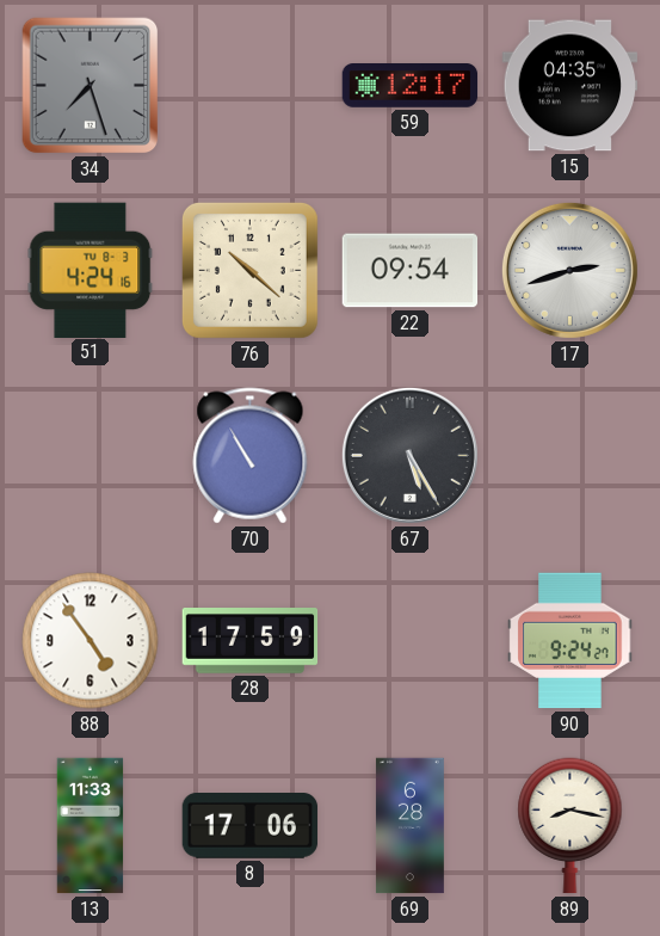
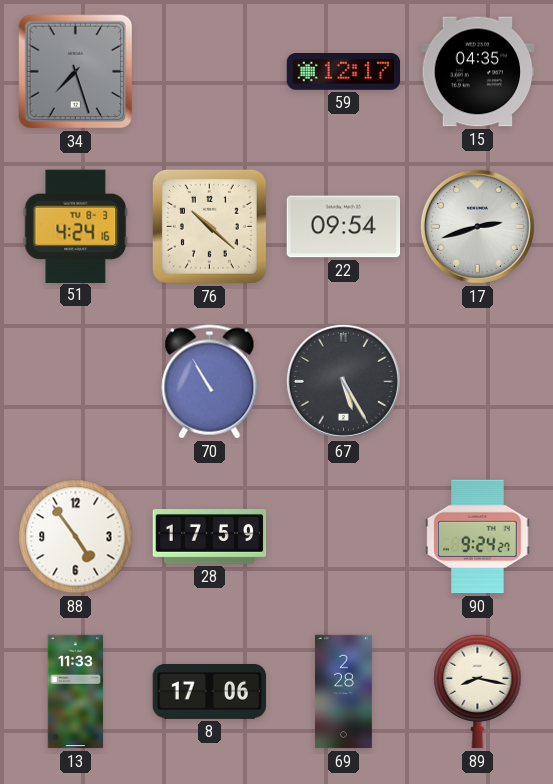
69: 6:28 -> 2:28 (343, 692)
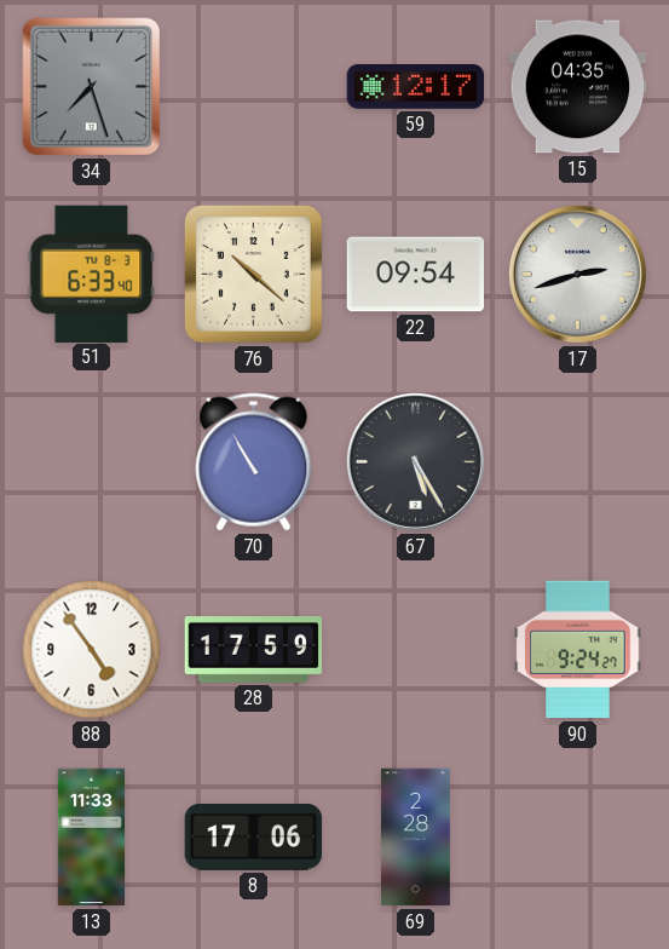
51: 4:24 -> 6:33 (92, 274)
89: 8:17 -> none (478, 692)
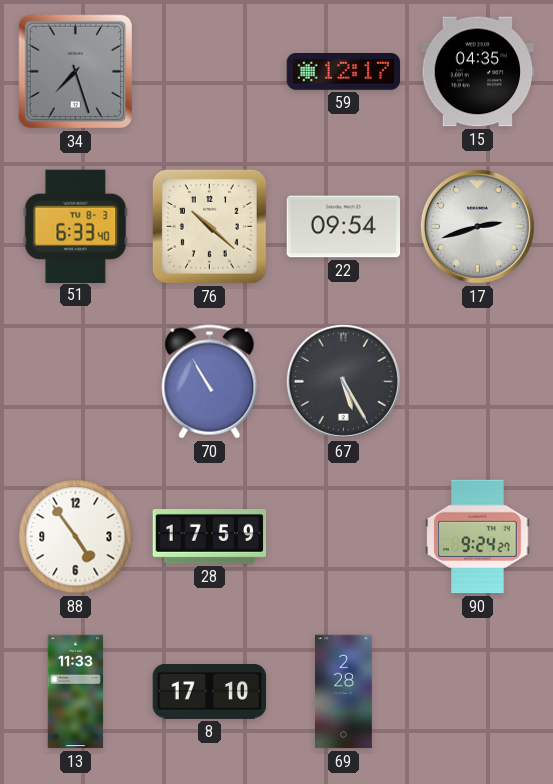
8: 17:06 -> 17:10 (210, 692)
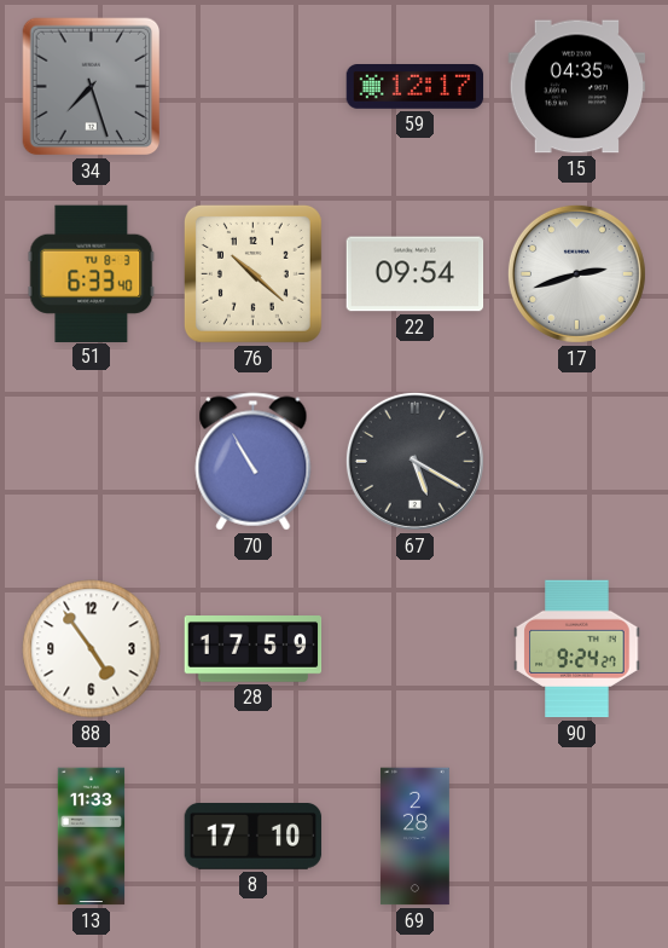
67: 5:25 -> 5:20 (414, 461)
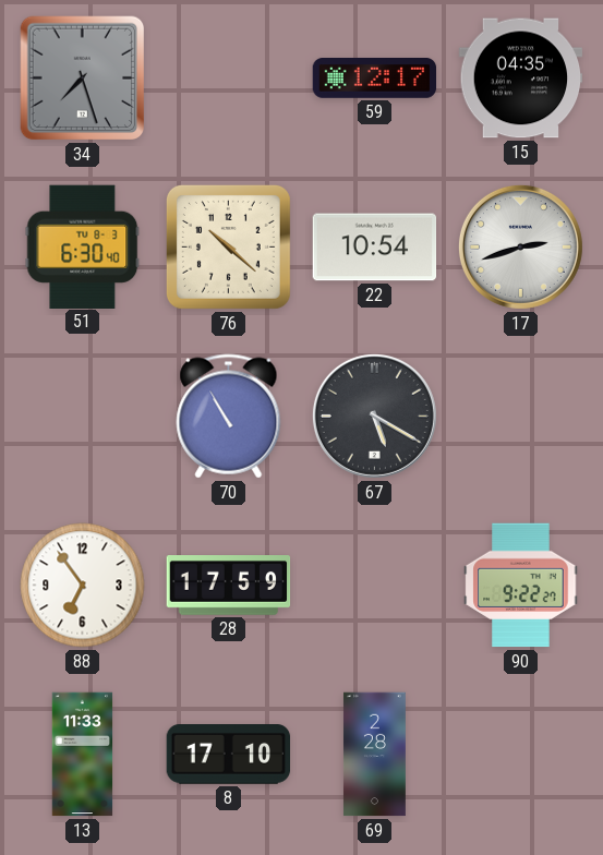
51: 6:33 -> 6:30 (83, 246)
22: 09:54 -> 10:54 (375, 248)
88: 4:54 -> 6:54 (83, 586)
90: 9:24 -> 9:22 (521, 586)
